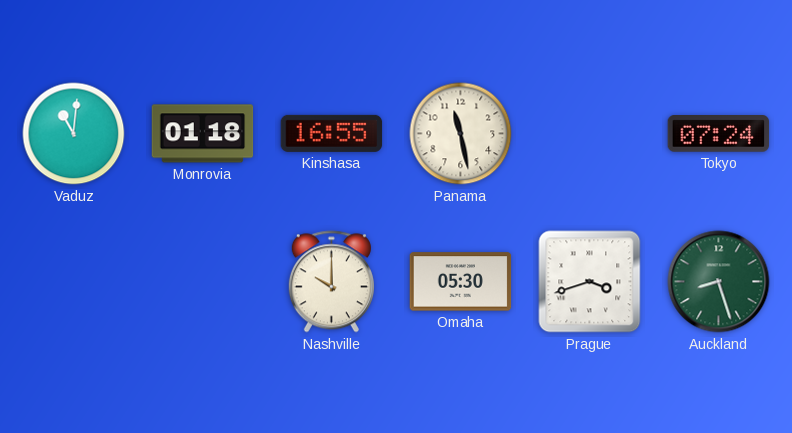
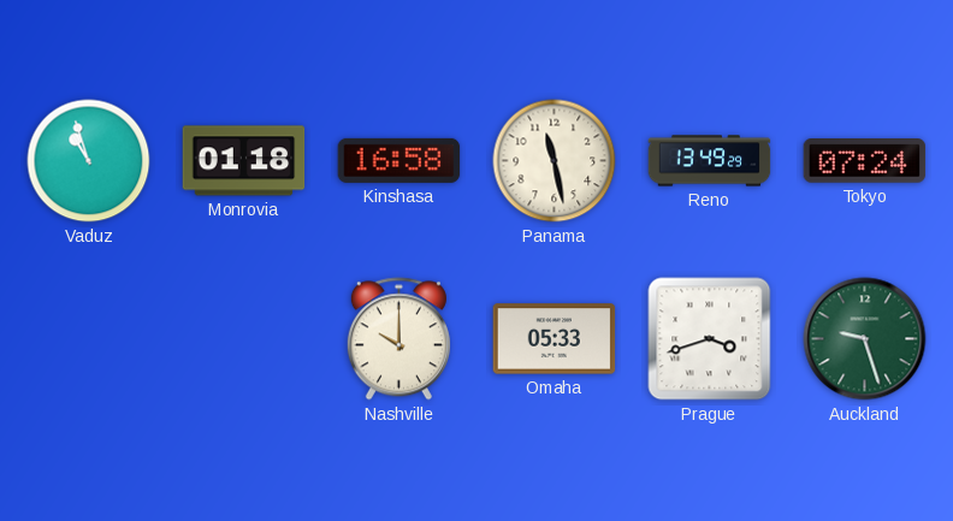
Vaduz: 11:01 -> 10:57 (89, 161)
Kinshasa: 16:55 -> 16:58 (399, 160)
Reno: none -> 13:49 (710, 161)
Omaha: 05:30 -> 05:33 (555, 339)
Auckland: 8:27 -> 9:27 (865, 339)
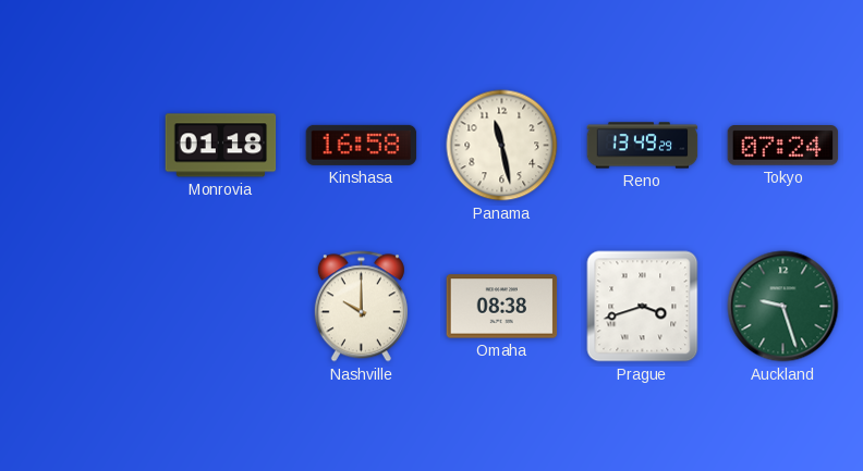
Vaduz: 10:57 -> none (89, 161)
Omaha: 05:33 -> 08:38 (502, 307)
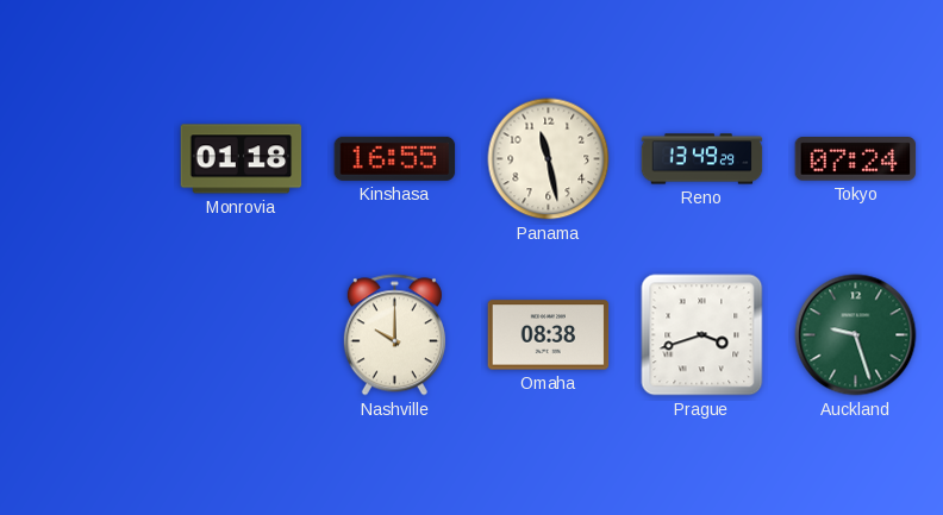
Kinshasa: 16:58 -> 16:55 (395, 158)
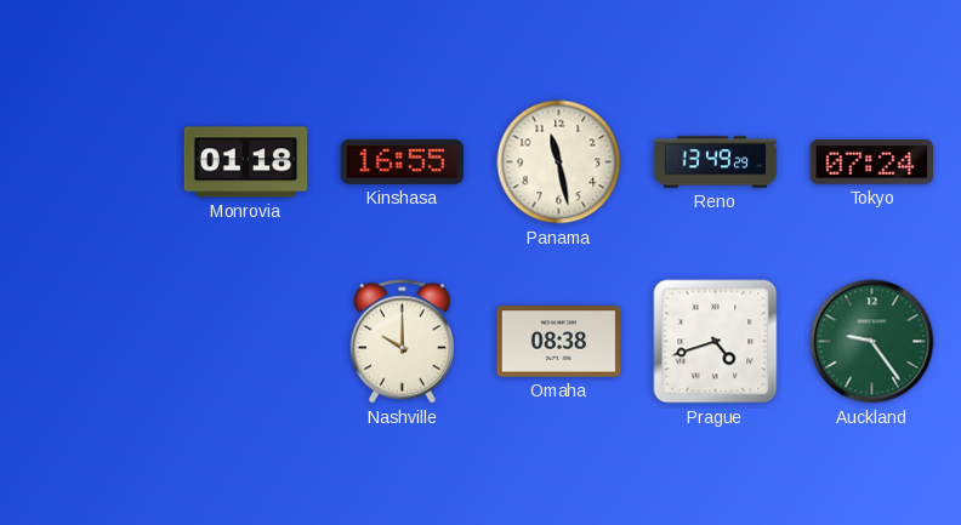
Prague: 3:42 -> 4:42 (716, 342)
Auckland: 9:27 -> 9:24 (872, 342)
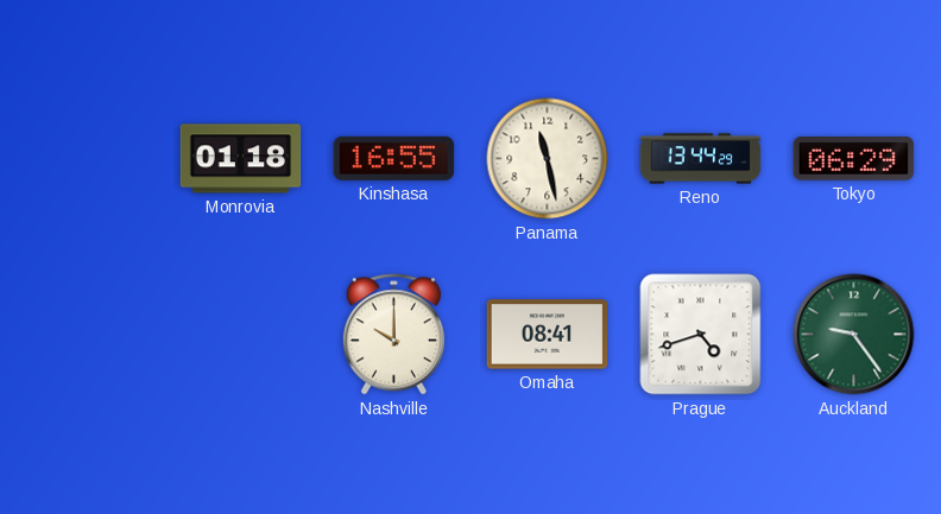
Reno: 13:49 -> 13:44 (701, 159)
Tokyo: 07:24 -> 06:29 (854, 159)
Omaha: 08:38 -> 08:41 (548, 335)
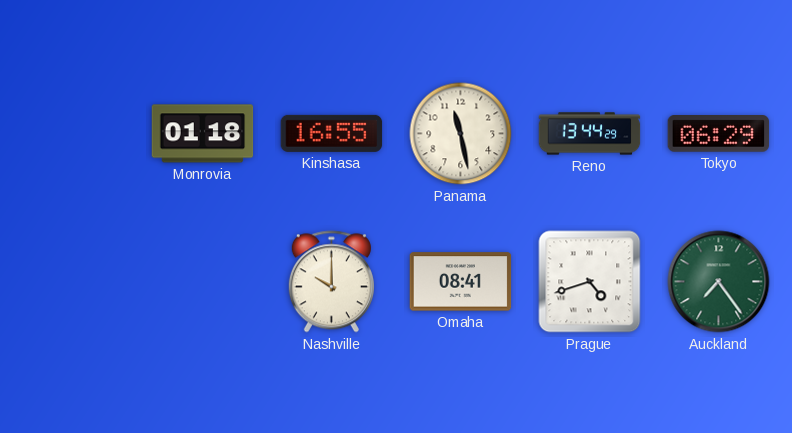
Auckland: 9:24 -> 7:24 (719, 282)
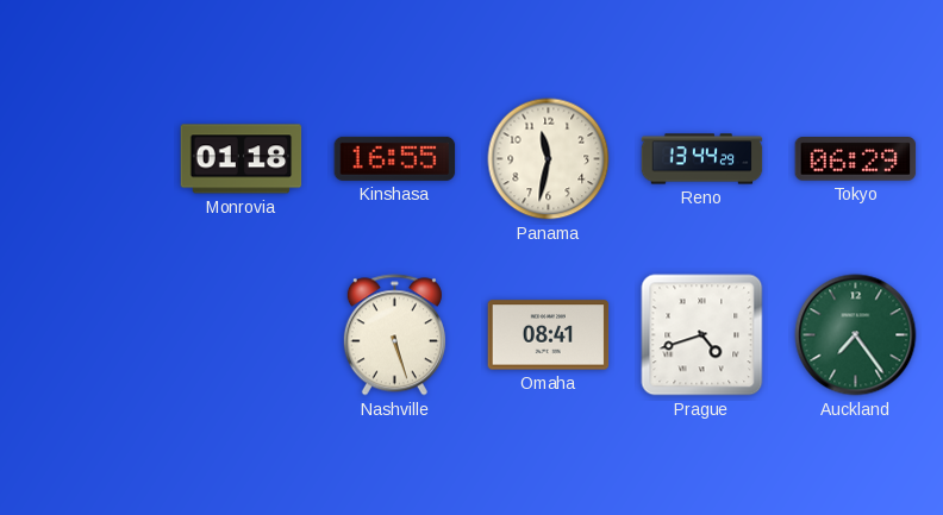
Panama: 11:28 -> 11:32 (549, 159)
Nashville: 10:00 -> 5:27 (394, 335)
